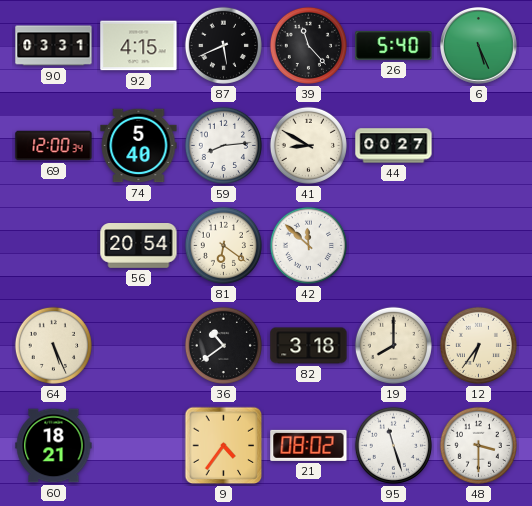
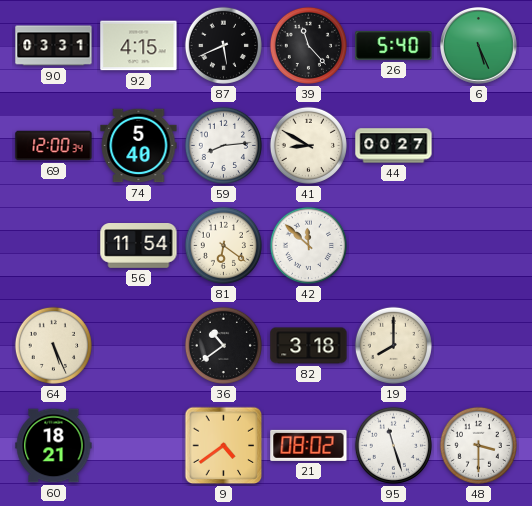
56: 20:54 -> 11:54 (139, 246)
12: 6:36 -> none (478, 345)
9: 4:36 -> 4:39 (224, 446)
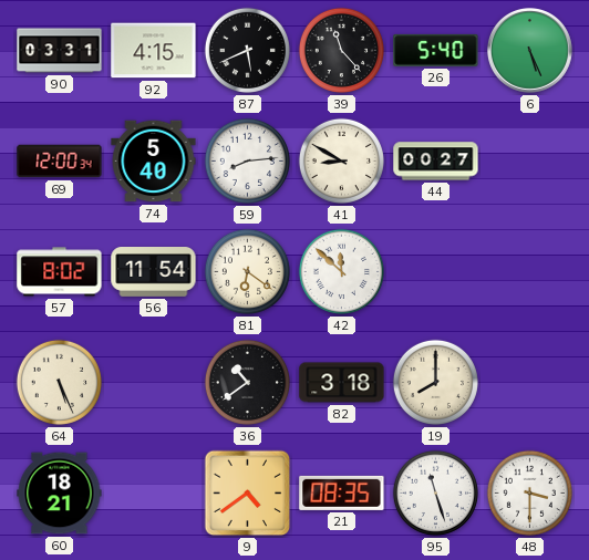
57: none -> 8:02 (60, 272)
21: 08:02 -> 08:35 (342, 492)
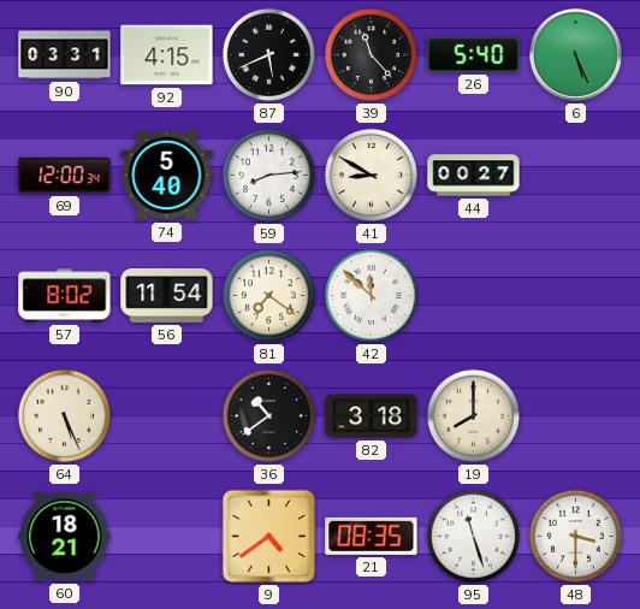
81: 6:21 -> 7:21 (268, 295)
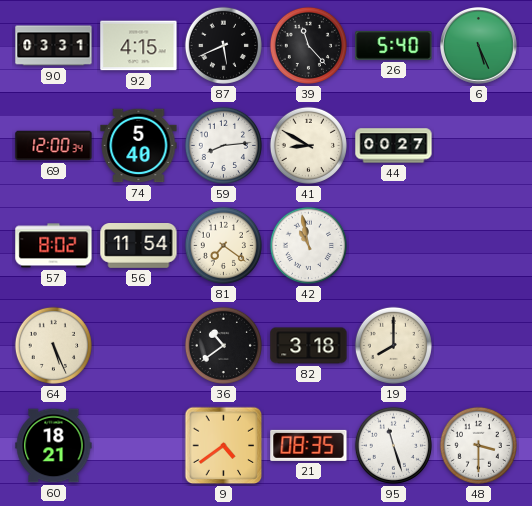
42: 11:52 -> 10:58 (308, 245)
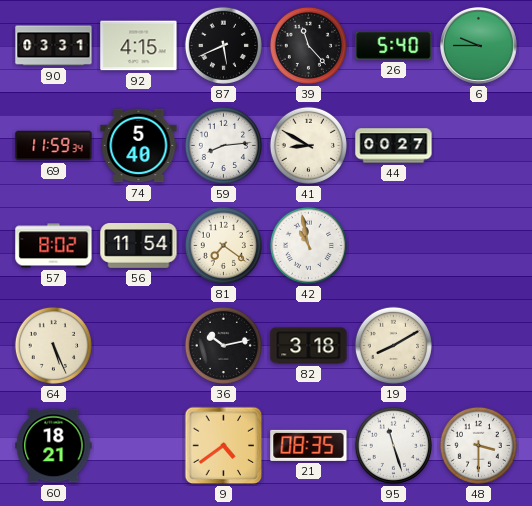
6: 5:26 -> 9:45 (479, 46)
69: 12:00 -> 11:59 (54, 146)
36: 10:39 -> 10:13 (223, 345)
19: 8:00 -> 8:10 (393, 345)
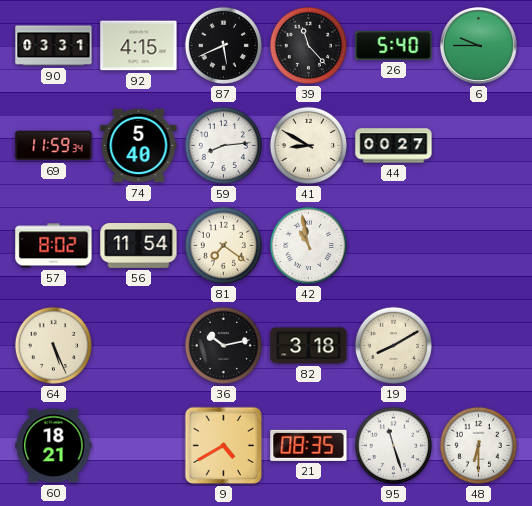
9: 4:39 -> 4:40 (224, 446)
48: 3:30 -> 6:30 (478, 445)
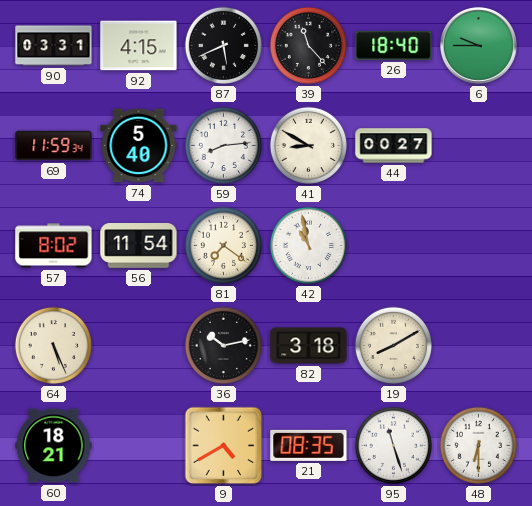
26: 5:40 -> 18:40 (394, 45)
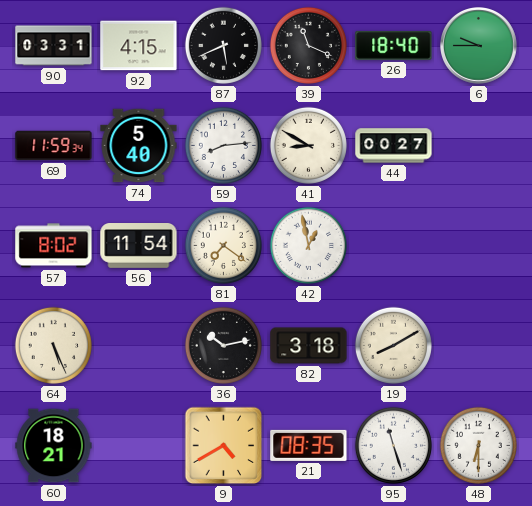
39: 11:23 -> 11:19 (308, 45)
42: 10:58 -> 12:58 (308, 245)
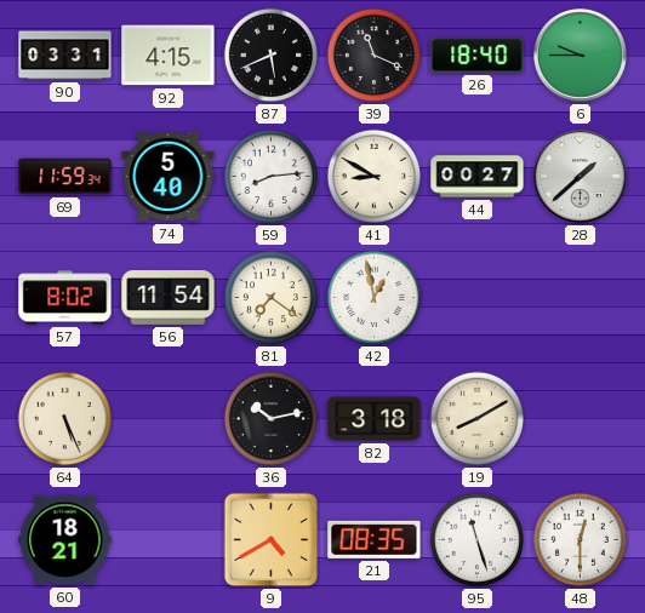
28: none -> 1:38 (581, 177)
48: 6:30 -> 12:30 (580, 539)
